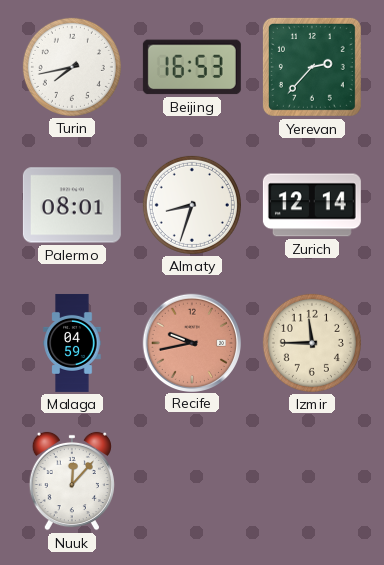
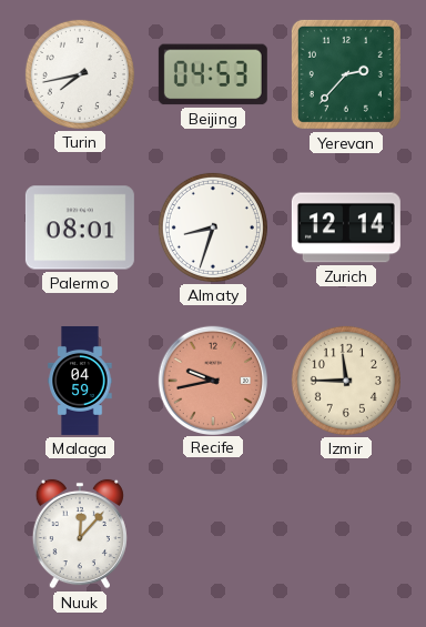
Beijing: 16:53 -> 04:53 (213, 74)
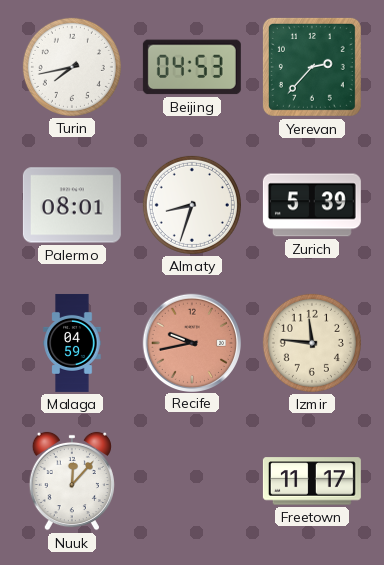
Zurich: 12:14 -> 5:39 (312, 205)
Izmir: 11:45 -> 11:46 (312, 343)
Freetown: none -> 11:17 (312, 481)
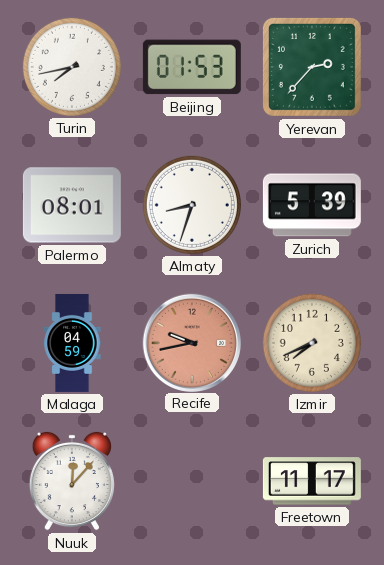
Beijing: 04:53 -> 01:53 (192, 67)
Izmir: 11:46 -> 7:41 (312, 343)
